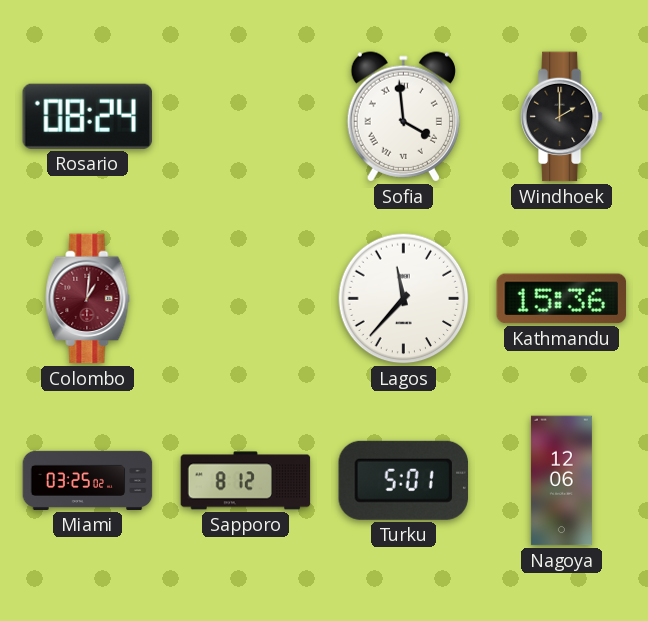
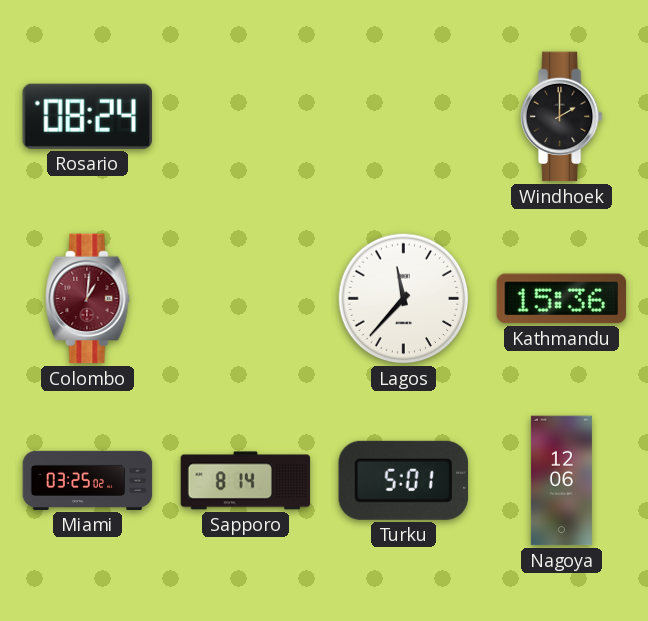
Sofia: 3:59 -> none (403, 117)
Sapporo: 8:12 -> 8:14 (246, 481)
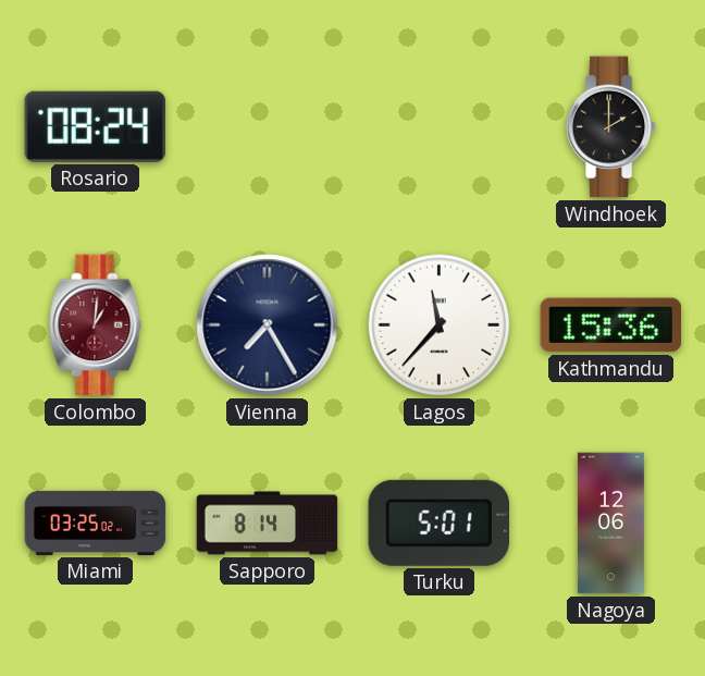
Vienna: none -> 7:25 (268, 325)
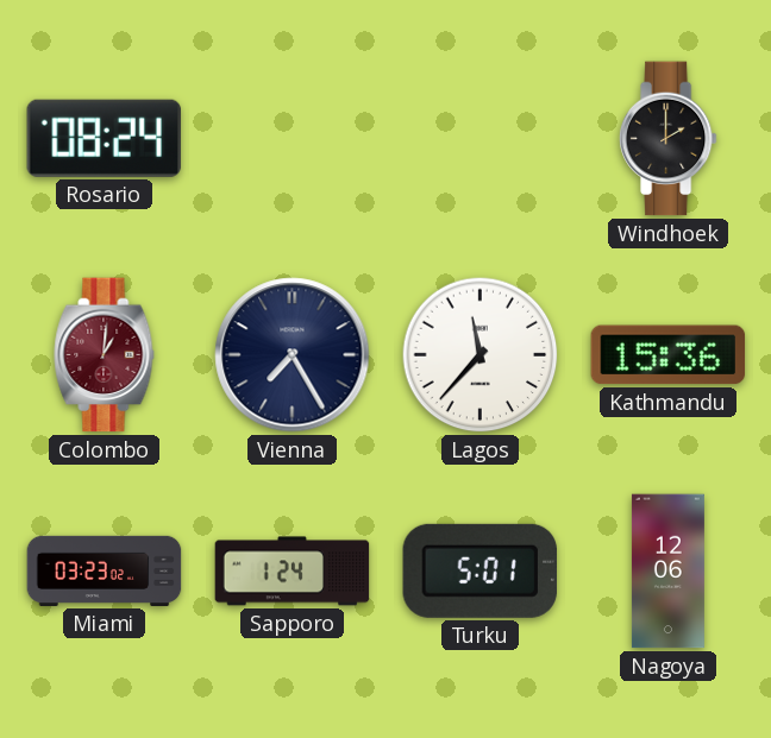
Miami: 03:25 -> 03:23 (105, 570)
Sapporo: 8:14 -> 1:24 (293, 572)
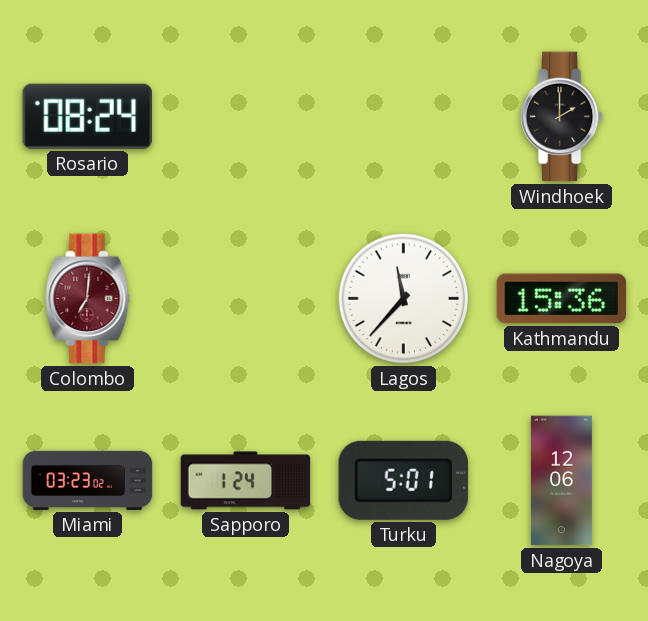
Colombo: 1:01 -> 7:01 (88, 299)
Vienna: 7:25 -> none (293, 355)
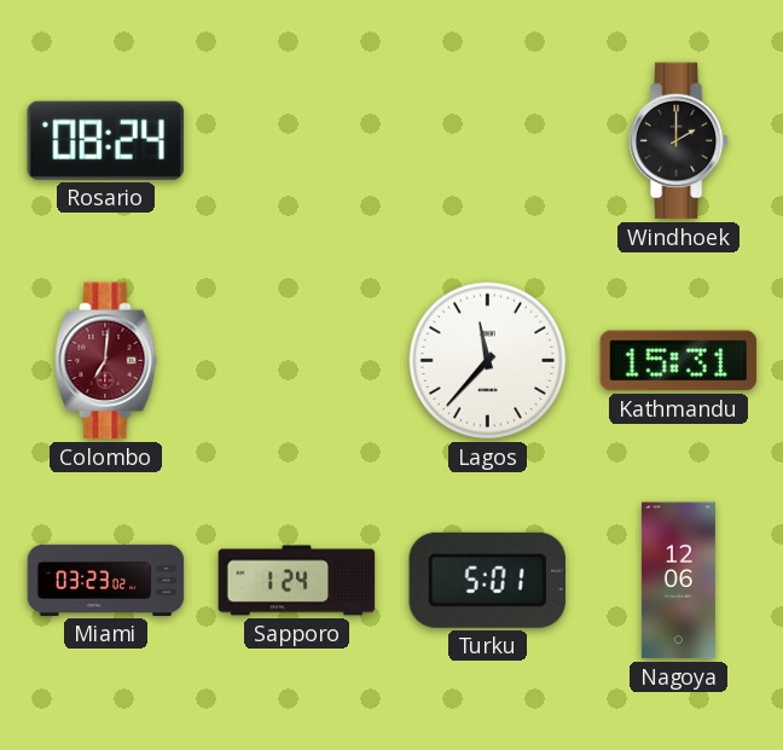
Kathmandu: 15:36 -> 15:31 (679, 361)
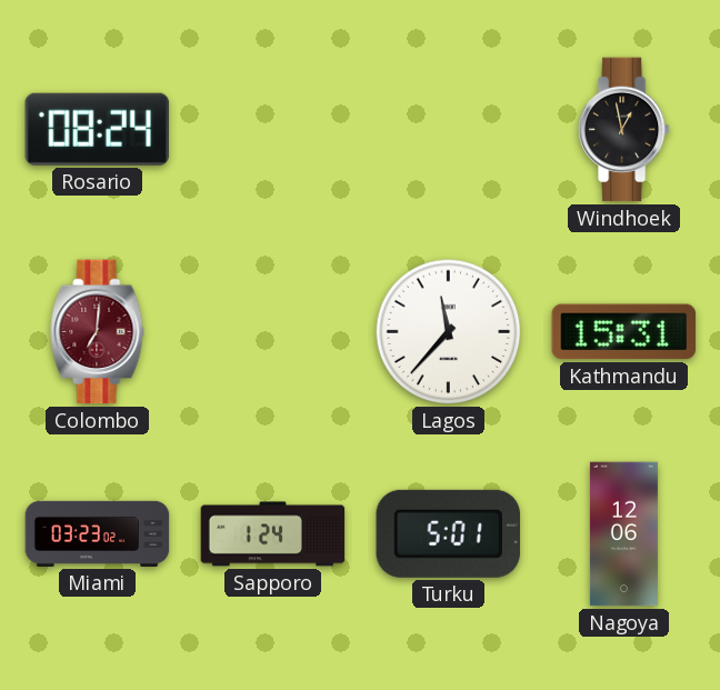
Windhoek: 2:00 -> 12:58 (623, 130)
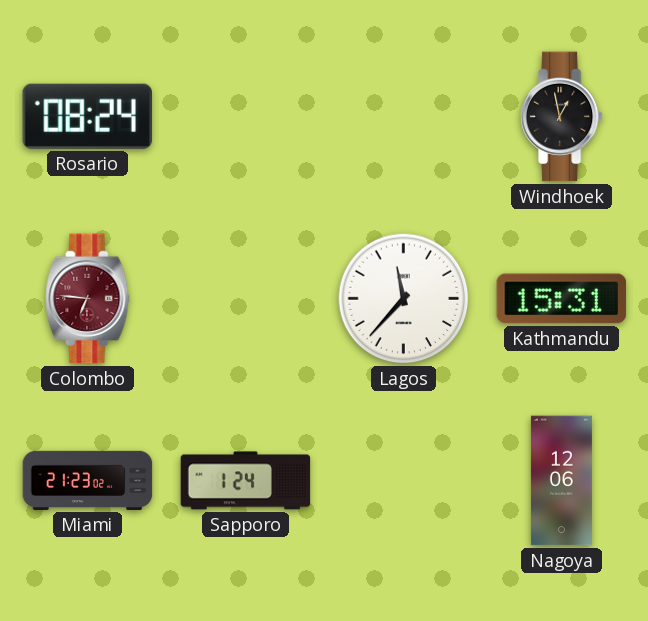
Colombo: 7:01 -> 6:46 (88, 299)
Miami: 03:23 -> 21:23 (88, 480)
Turku: 5:01 -> none (448, 533)
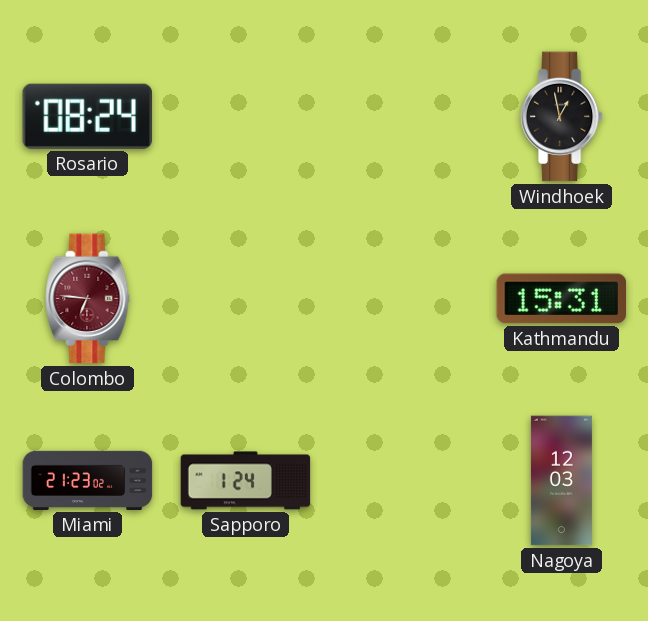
Lagos: 11:37 -> none (404, 299)
Nagoya: 12:06 -> 12:03 (561, 481)
